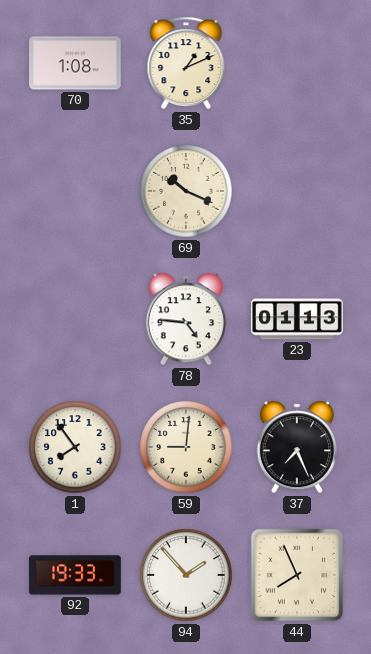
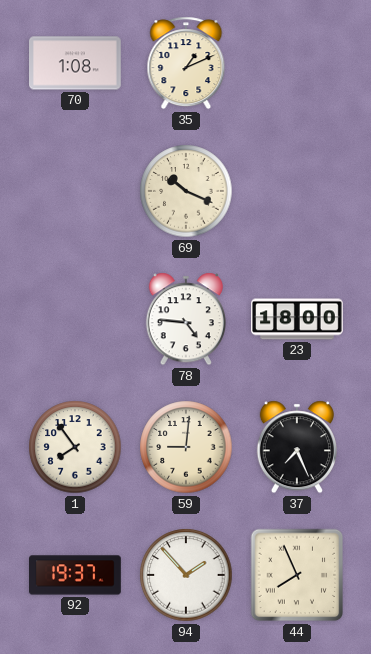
23: 01:13 -> 18:00 (298, 319)
92: 19:33 -> 19:37 (76, 575)
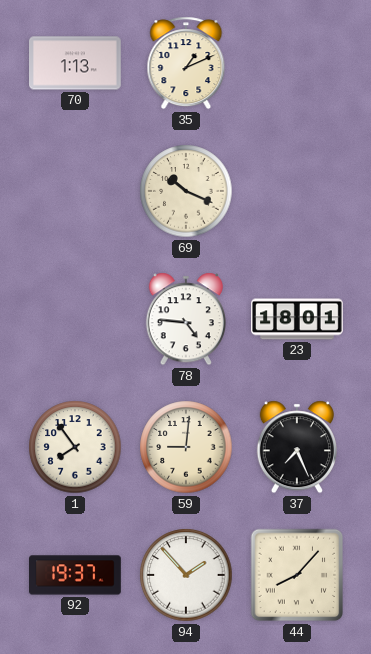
70: 1:08 -> 1:13 (76, 63)
23: 18:00 -> 18:01 (298, 319)
44: 7:56 -> 8:07 (297, 575)
